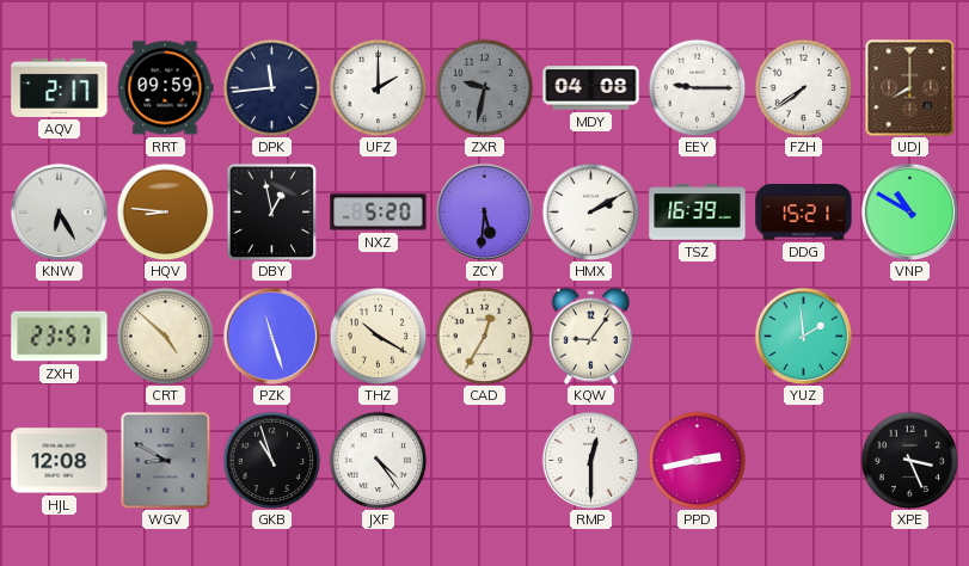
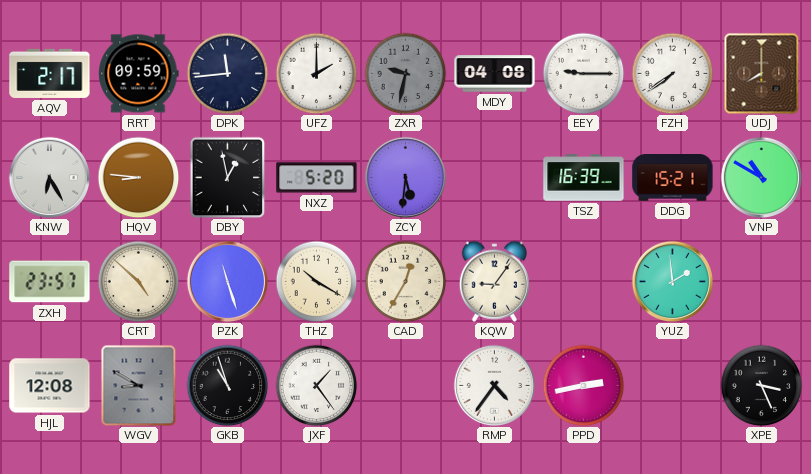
HMX: 2:10 -> none (590, 211)
JXF: 4:24 -> 1:24 (316, 385)
RMP: 12:30 -> 4:36 (494, 385)
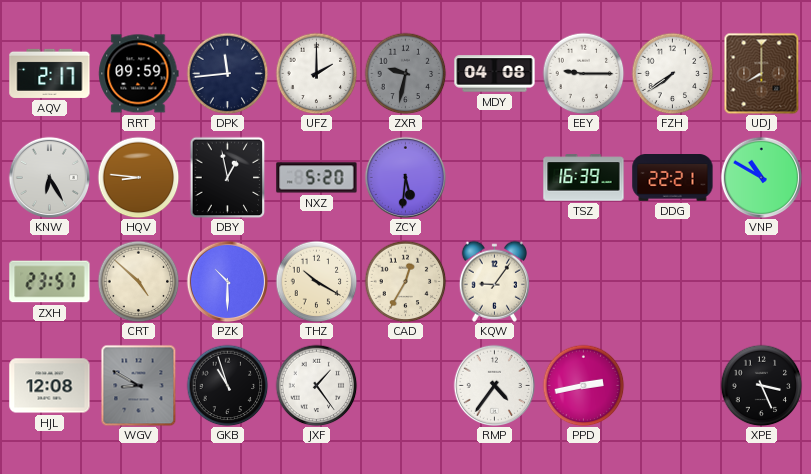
DDG: 15:21 -> 22:21 (673, 178)
PZK: 11:27 -> 10:30 (227, 281)
YUZ: 1:59 -> none (672, 281)
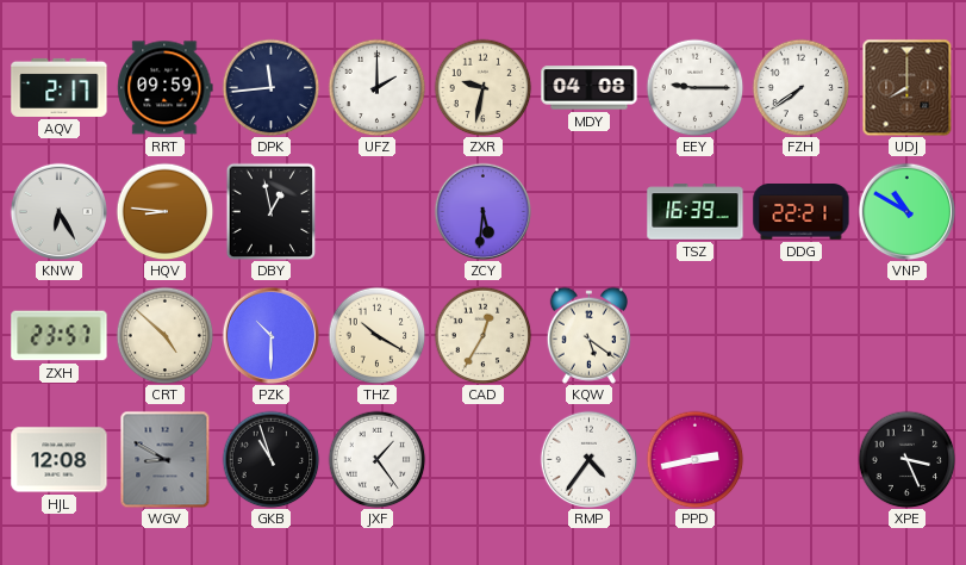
ZXR dial: grey -> cream (482, 87)
NXZ: 5:20 -> none (317, 178)
KQW: 9:06 -> 5:21 (588, 335)
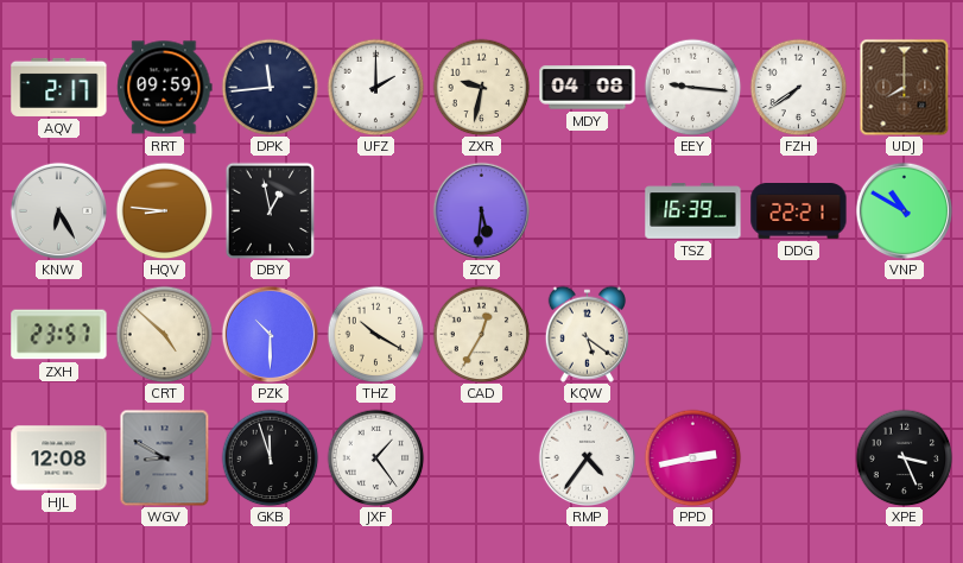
EEY: 9:15 -> 9:16 (692, 87)
GKB: 10:57 -> 11:57 (270, 457)
